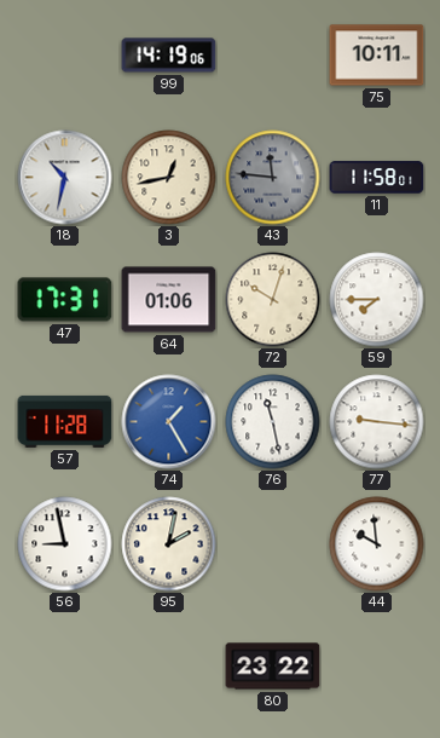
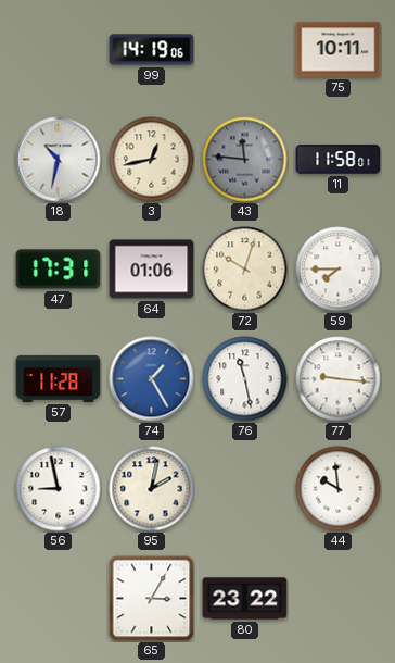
65: none -> 3:05 (152, 599)
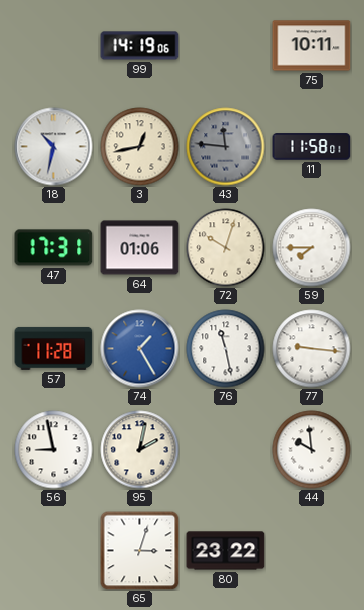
65: 3:05 -> 3:03 (140, 551)
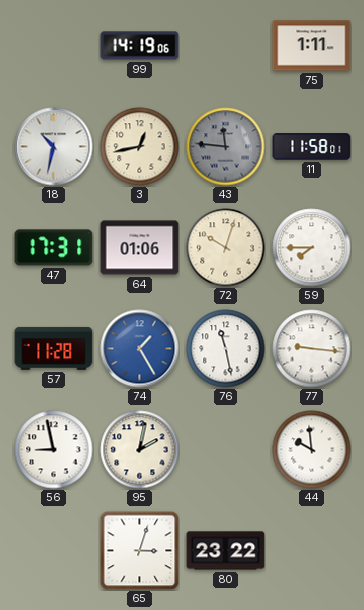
75: 10:11 -> 1:11 (312, 46)
